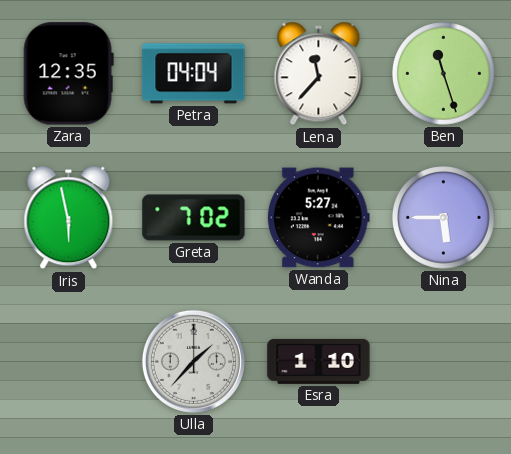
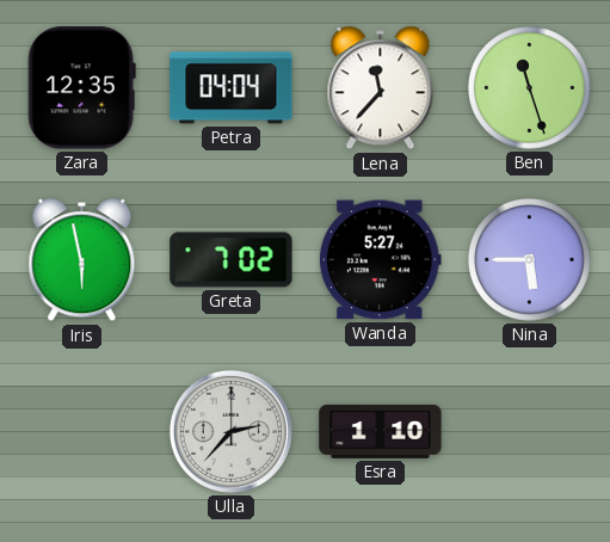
Ulla: 1:37 -> 2:37 (230, 431)
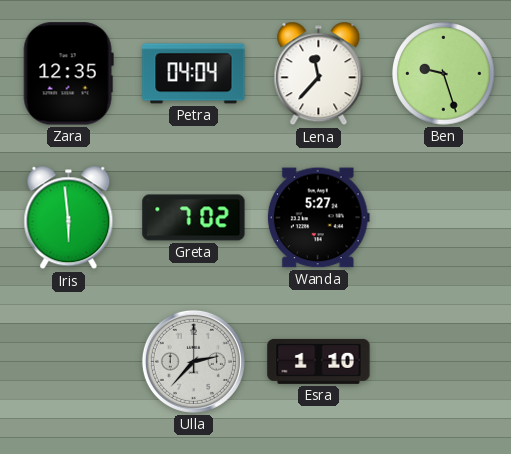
Ben: 11:27 -> 9:27 (444, 74)
Iris: 5:58 -> 5:59 (69, 218)
Nina: 5:45 -> none (530, 260)
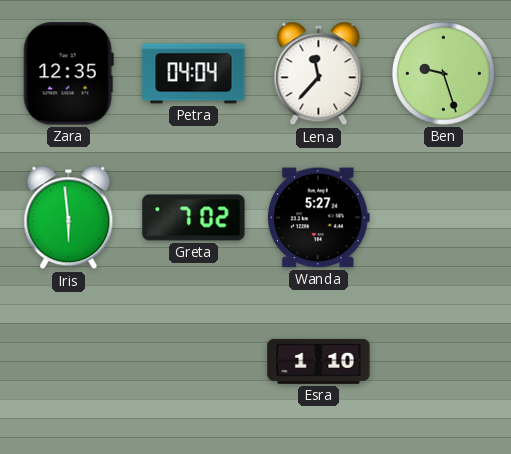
Ulla: 2:37 -> none (193, 361)
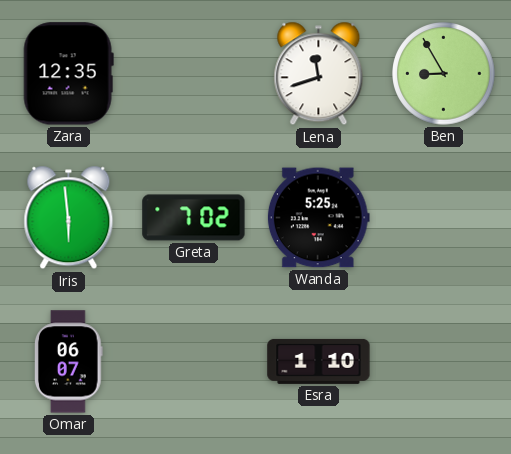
Petra: 04:04 -> none (194, 74)
Lena: 11:37 -> 11:42 (319, 74)
Ben: 9:27 -> 8:55 (444, 74)
Wanda: 5:27 -> 5:25 (318, 218)
Omar: none -> 06:07 (69, 362)
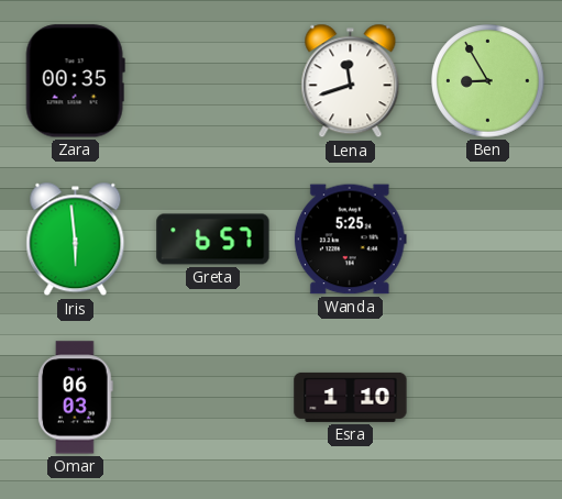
Zara: 12:35 -> 00:35 (75, 81)
Greta: 7:02 -> 6:57 (213, 240)
Omar: 06:07 -> 06:03 (76, 398)
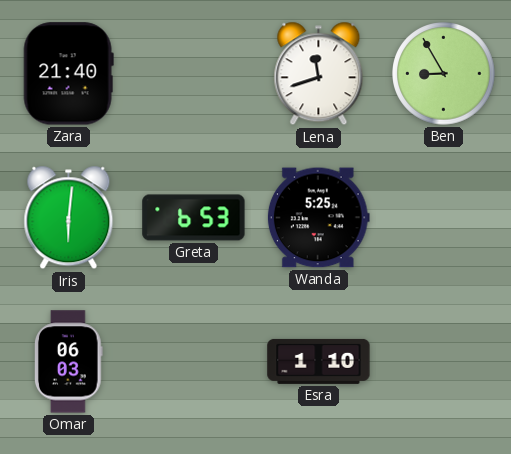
Zara: 00:35 -> 21:40 (68, 74)
Iris: 5:59 -> 6:01 (69, 218)
Greta: 6:57 -> 6:53 (194, 218)
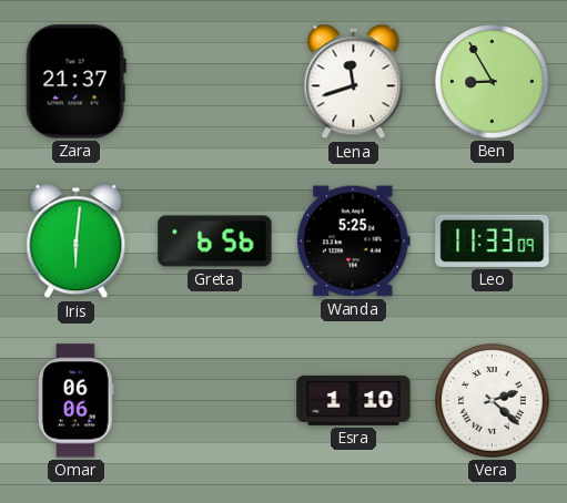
Zara: 21:40 -> 21:37 (75, 82)
Greta: 6:53 -> 6:56 (215, 242)
Leo: none -> 11:33 (493, 240)
Omar: 06:03 -> 06:06 (77, 401)
Vera: none -> 2:22 (493, 401)
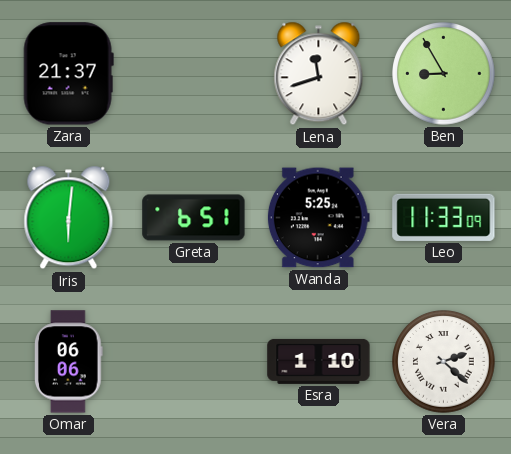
Greta: 6:56 -> 6:51 (194, 218)
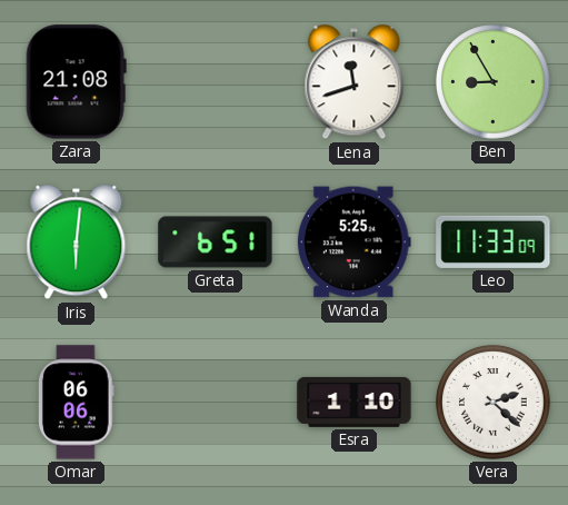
Zara: 21:37 -> 21:08 (76, 82)
